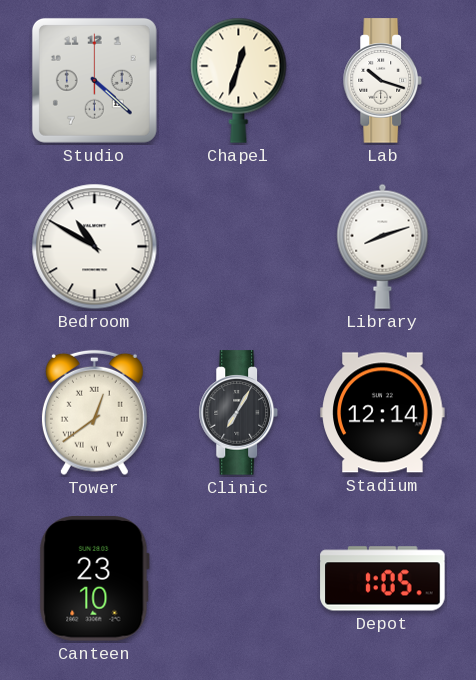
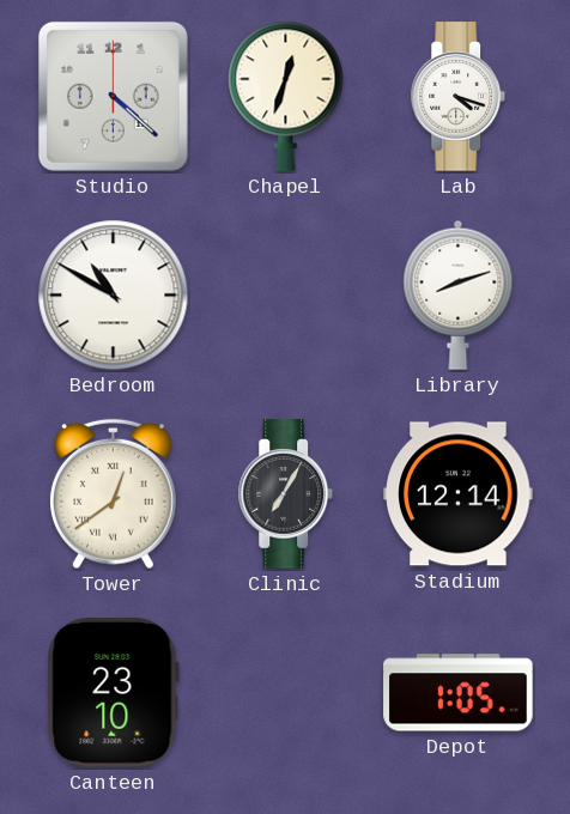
Lab: 10:18 -> 4:18 (459, 97)
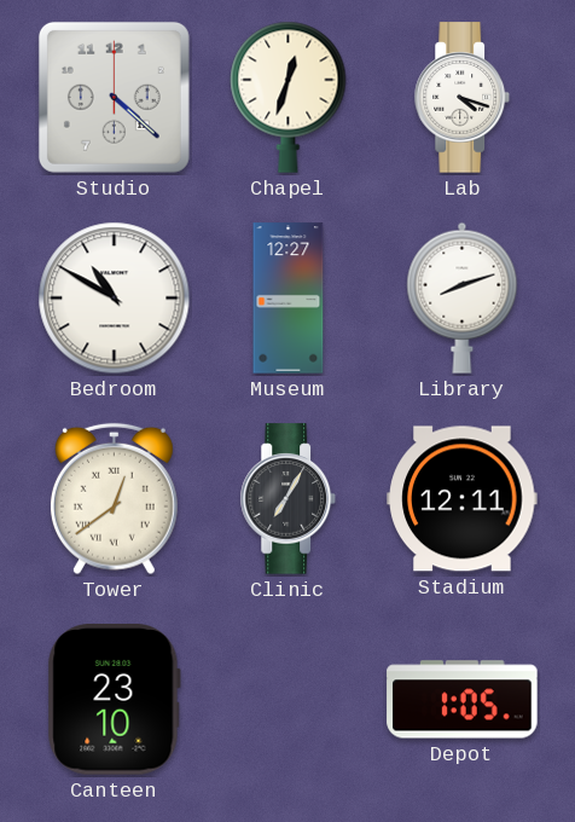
Museum: none -> 12:27 (289, 299)
Stadium: 12:14 -> 12:11 (463, 499)
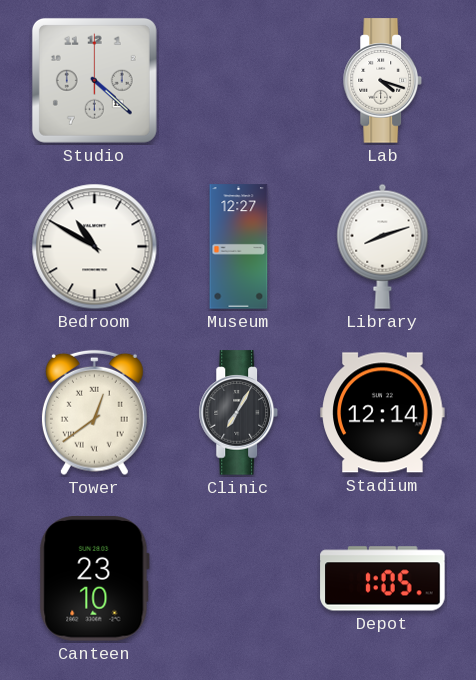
Chapel: 12:33 -> none (289, 97)
Stadium: 12:11 -> 12:14 (383, 413)
